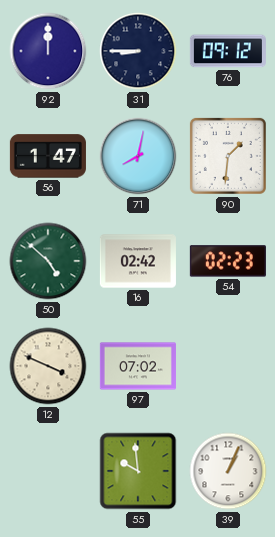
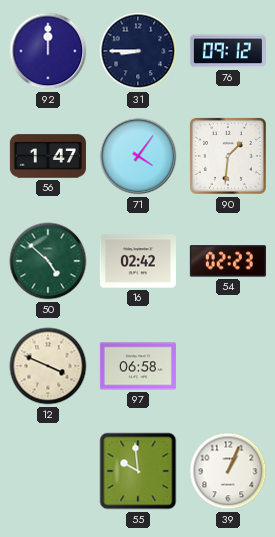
71: 8:02 -> 4:06 (138, 156)
97: 07:02 -> 06:58 (138, 366)
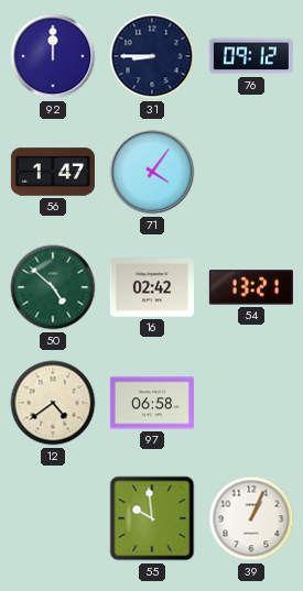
90: 1:31 -> none (228, 156)
54: 02:23 -> 13:21 (251, 287)
12: 3:49 -> 4:39 (53, 403)
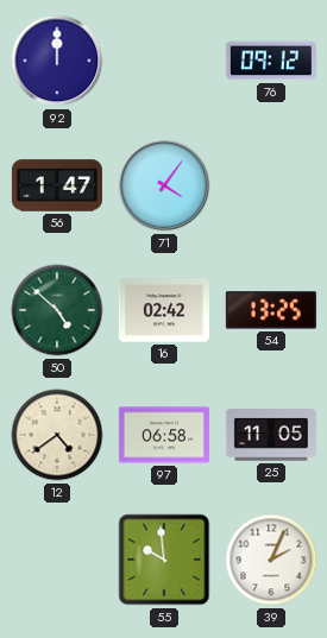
31: 8:45 -> none (152, 56)
54: 13:21 -> 13:25 (271, 310)
25: none -> 11:05 (271, 435)
39: 1:04 -> 2:04 (271, 560)
